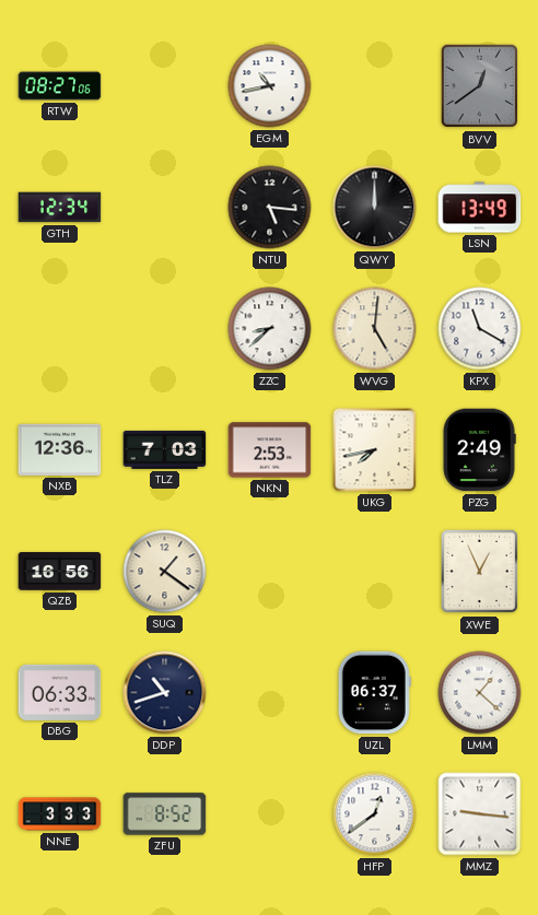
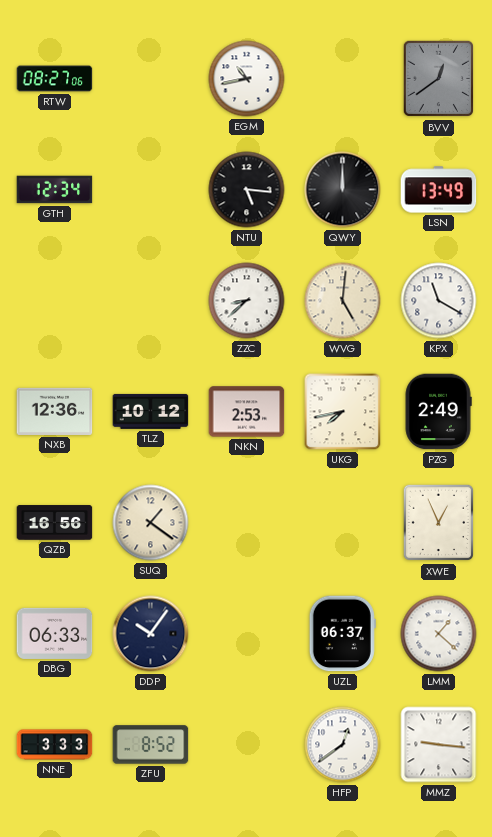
TLZ: 7:03 -> 10:12 (151, 411)
DDP: 10:42 -> 10:06 (151, 634)
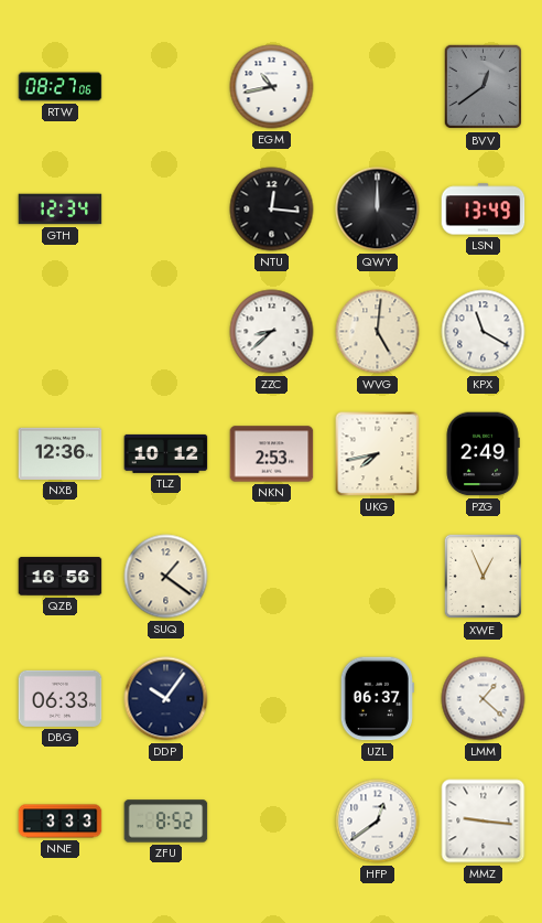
NTU: 5:16 -> 12:16 (272, 210)
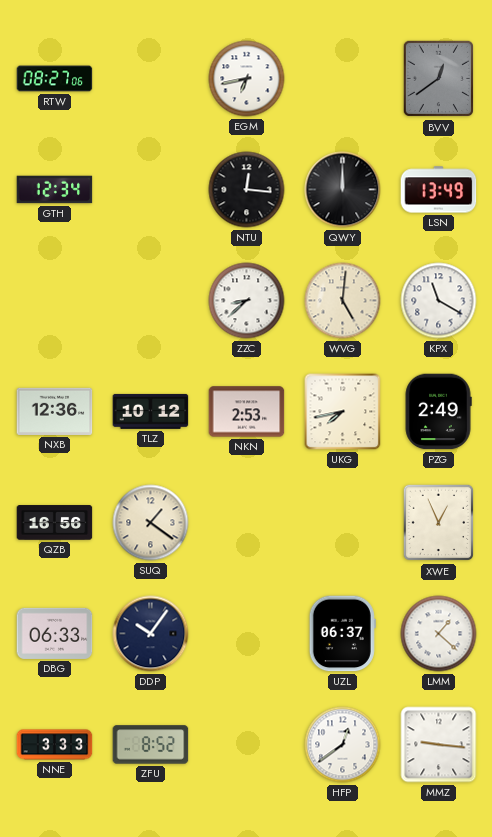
EGM: 10:43 -> 6:43 (247, 79)
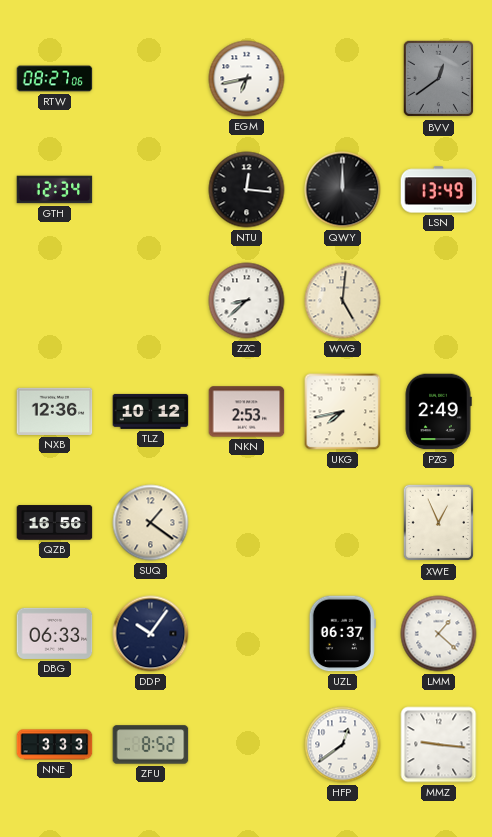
KPX: 11:20 -> none (439, 301)
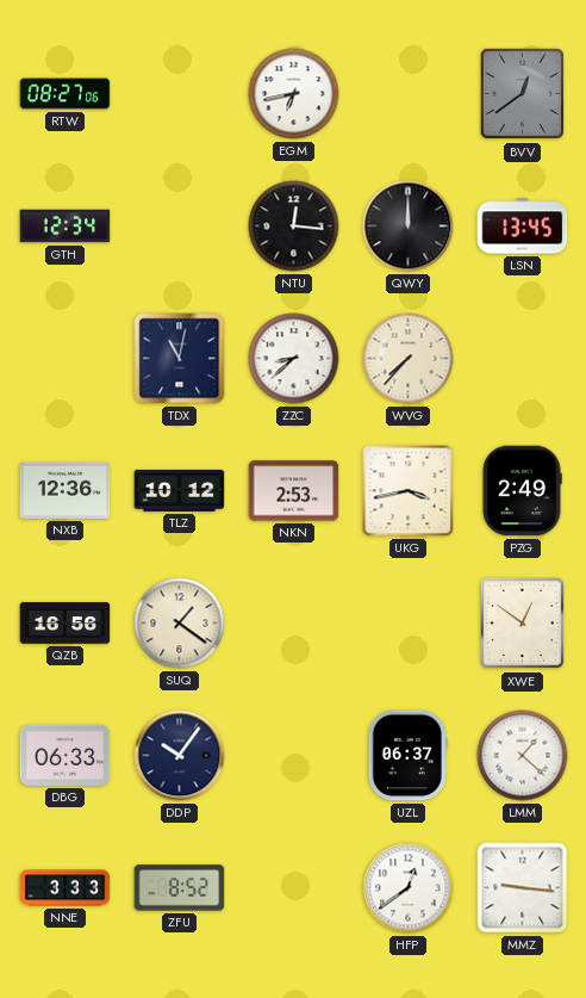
LSN: 13:49 -> 13:45 (523, 227)
TDX: none -> 11:02 (180, 359)
WVG: 5:01 -> 7:37 (409, 359)
UKG: 7:43 -> 3:43 (409, 491)
XWE: 12:56 -> 12:51 (522, 624)
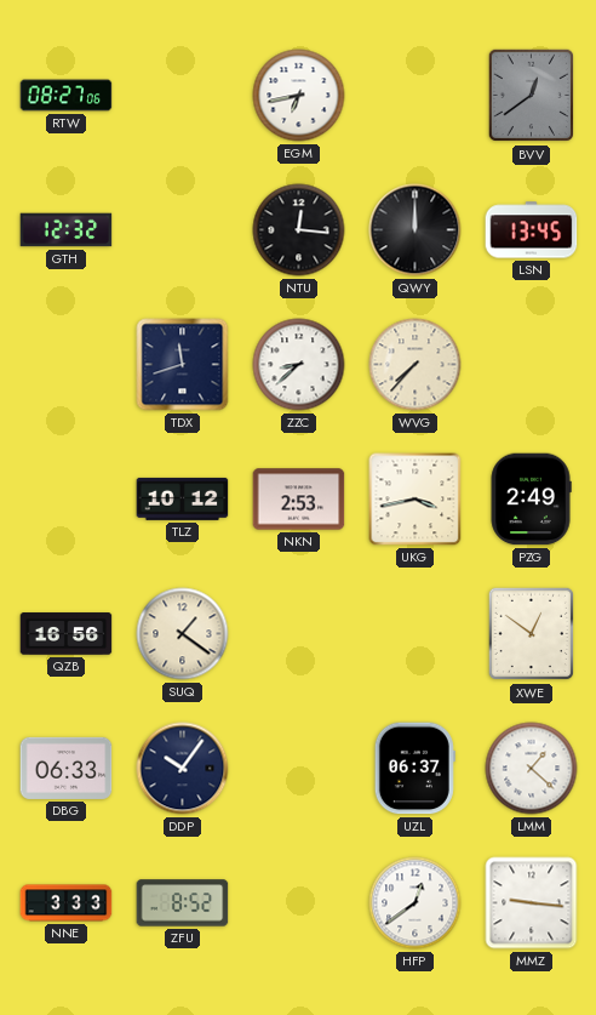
GTH: 12:34 -> 12:32 (67, 230)
TDX: 11:02 -> 11:42 (183, 365)
NXB: 12:36 -> none (66, 490)
